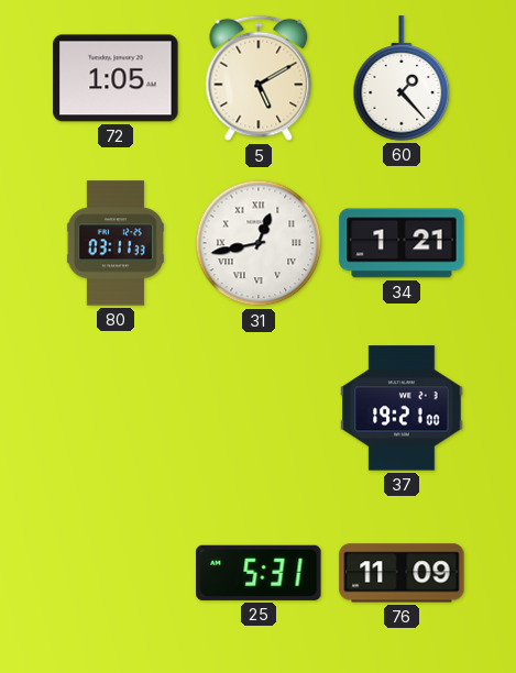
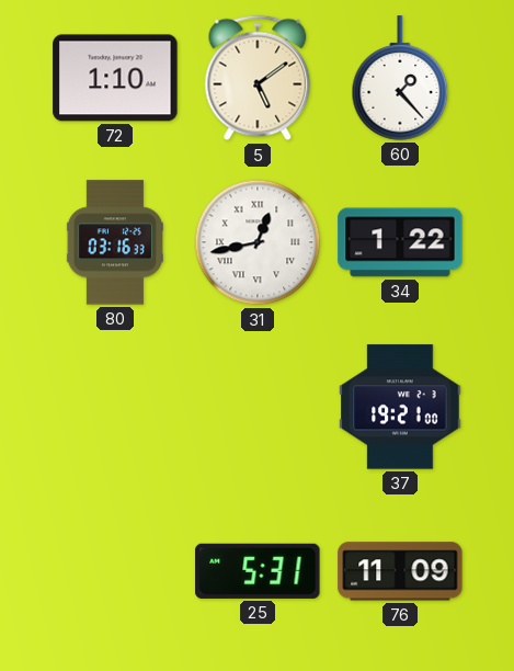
72: 1:05 -> 1:10 (115, 78)
5: 5:10 -> 5:09 (258, 78)
80: 03:11 -> 03:16 (115, 242)
34: 1:21 -> 1:22 (400, 242)
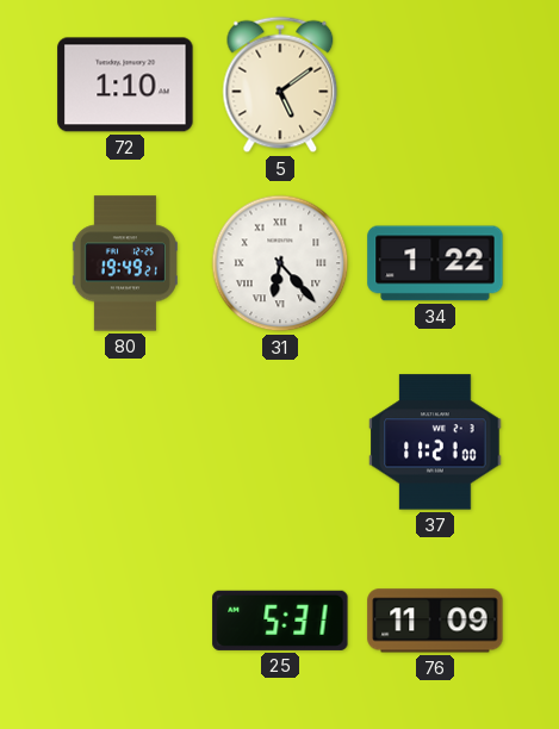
60: 1:23 -> none (400, 78)
80: 03:16 -> 19:49 (125, 263)
31: 12:43 -> 6:23 (280, 263)
37: 19:21 -> 11:21 (435, 442)
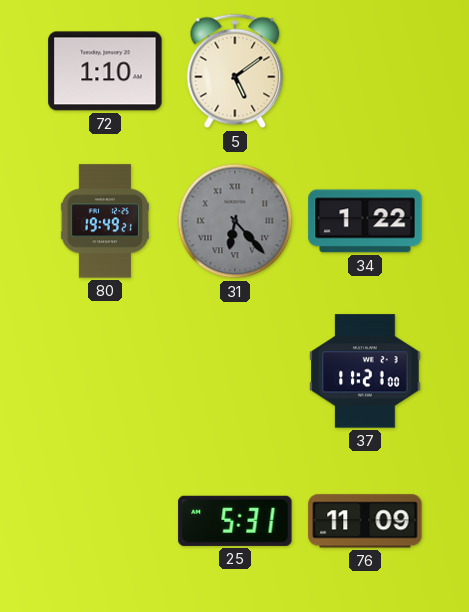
31 dial: white -> grey (235, 221)
